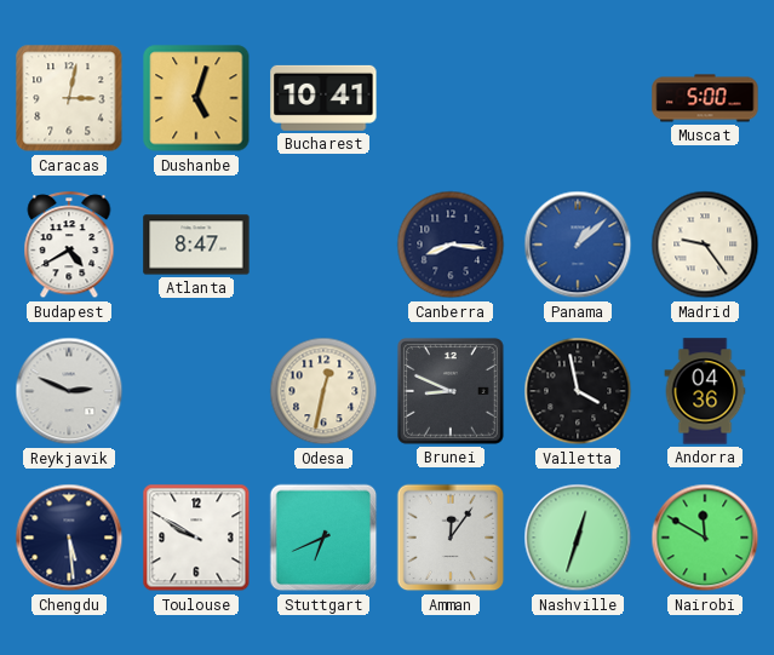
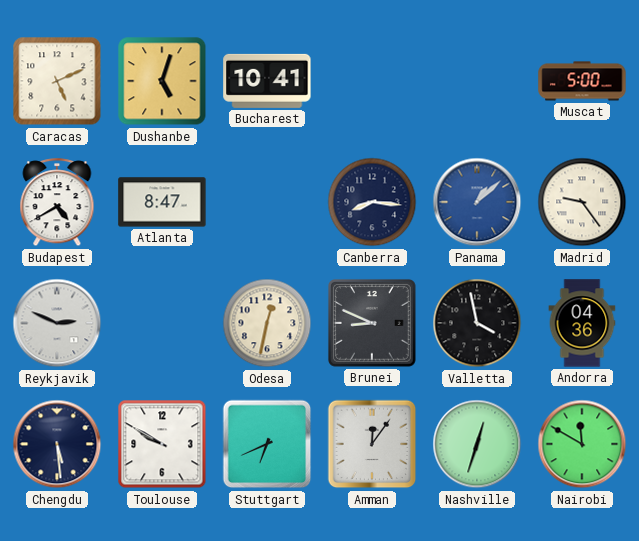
Caracas: 3:02 -> 5:11 (57, 81)
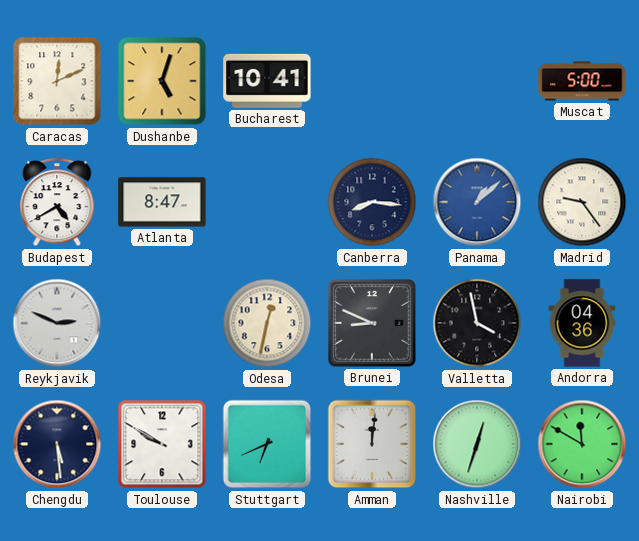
Caracas: 5:11 -> 12:11 (57, 81)
Amman: 12:06 -> 12:01 (372, 444)
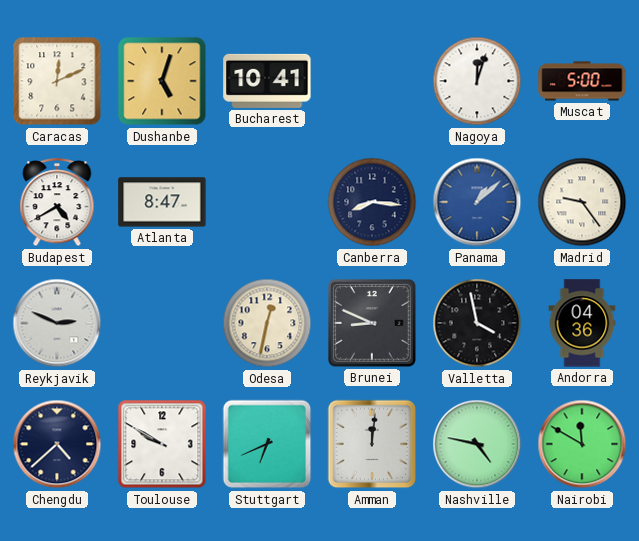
Nagoya: none -> 12:03 (477, 81)
Chengdu: 5:29 -> 4:38 (57, 444)
Nashville: 12:33 -> 4:47 (477, 444)
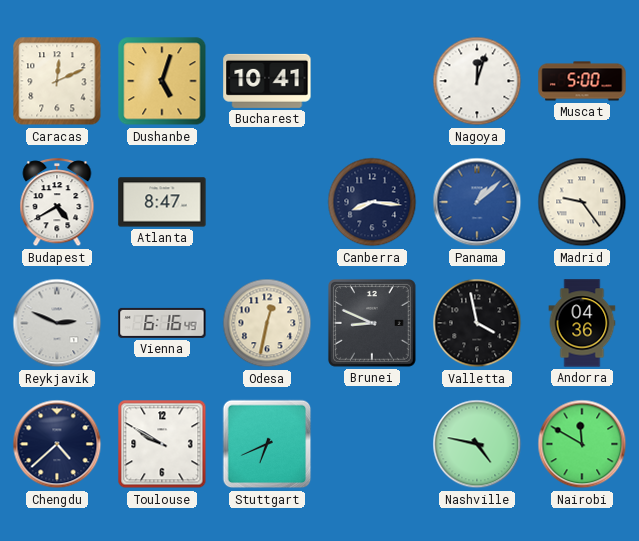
Vienna: none -> 6:16 (162, 323)
Amman: 12:01 -> none (372, 444)
